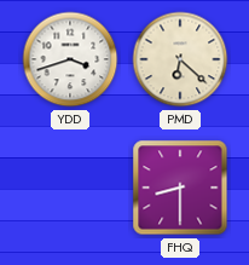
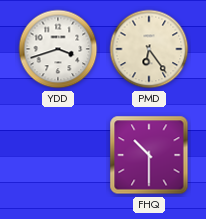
PMD: 6:22 -> 6:24 (149, 49)
FHQ: 8:30 -> 10:30 (149, 155)
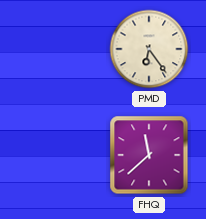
YDD: 3:42 -> none (58, 49)
FHQ: 10:30 -> 11:38 (149, 155)
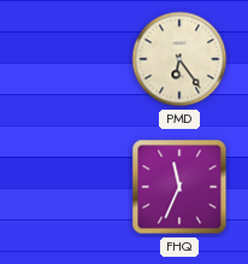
FHQ: 11:38 -> 11:34 (179, 187)
